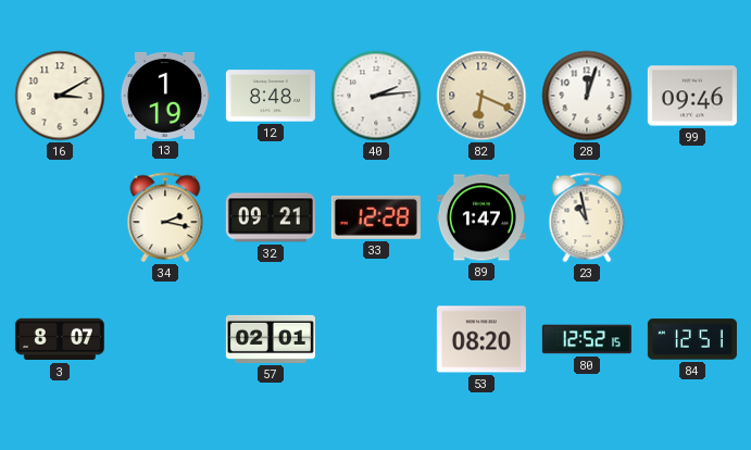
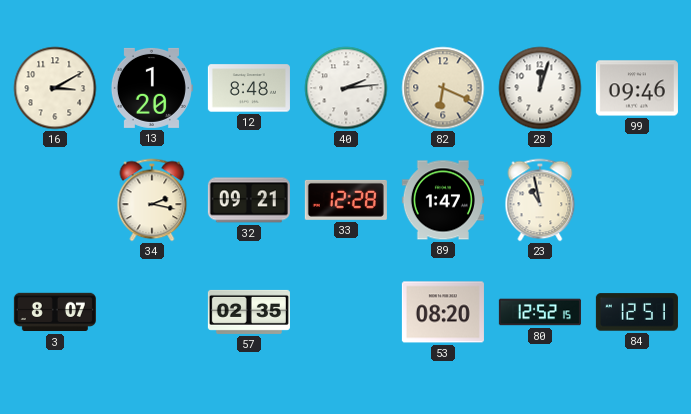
13: 1:19 -> 1:20 (151, 88)
57: 02:01 -> 02:35 (249, 312)
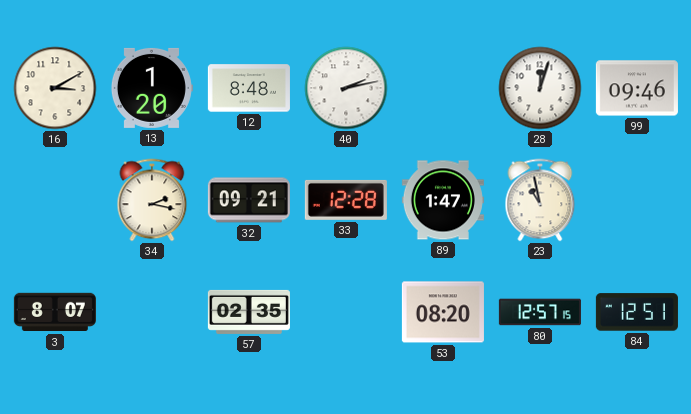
40: 2:14 -> 2:13 (346, 88)
82: 6:19 -> none (443, 88)
80: 12:52 -> 12:57 (540, 312)
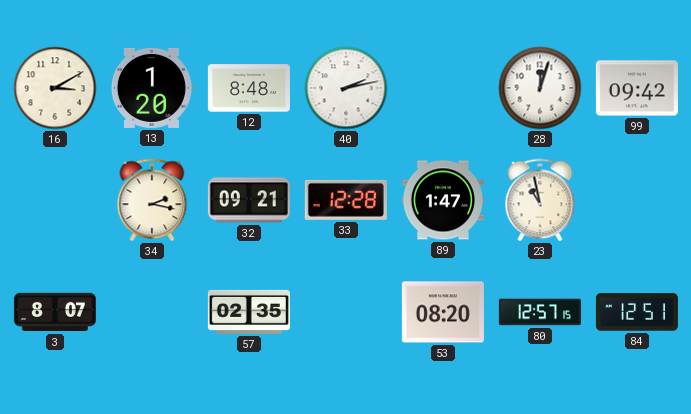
99: 09:46 -> 09:42 (637, 88)
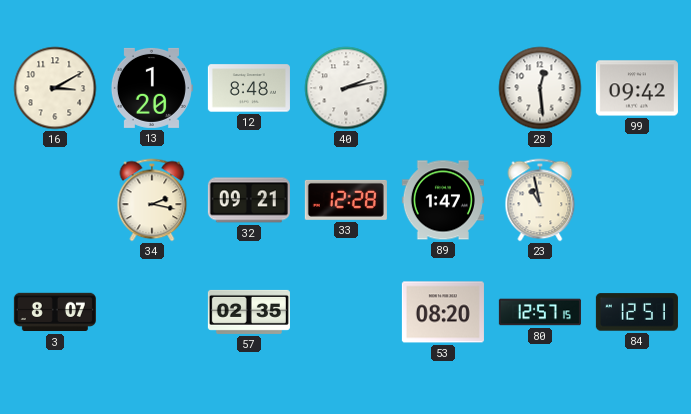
28: 12:03 -> 12:29 (540, 88)
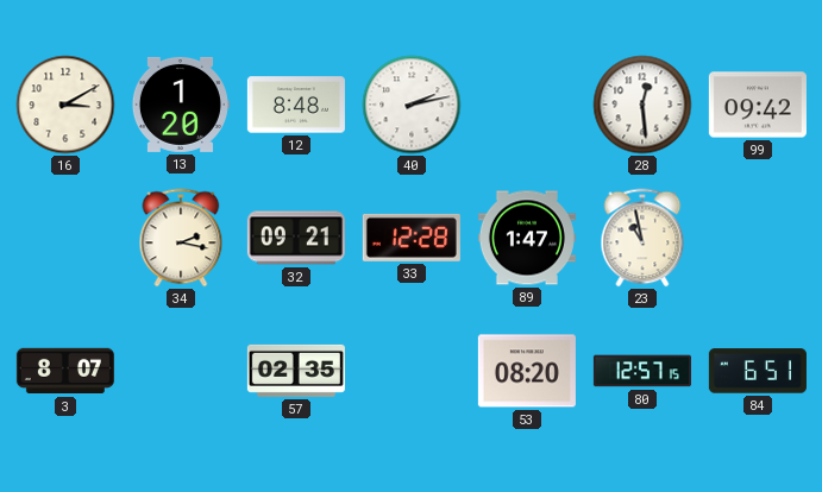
84: 12:51 -> 6:51 (758, 371)
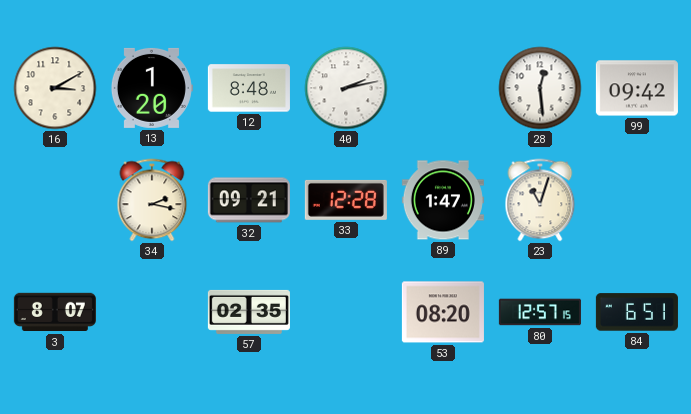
23: 10:58 -> 11:03 (540, 200)
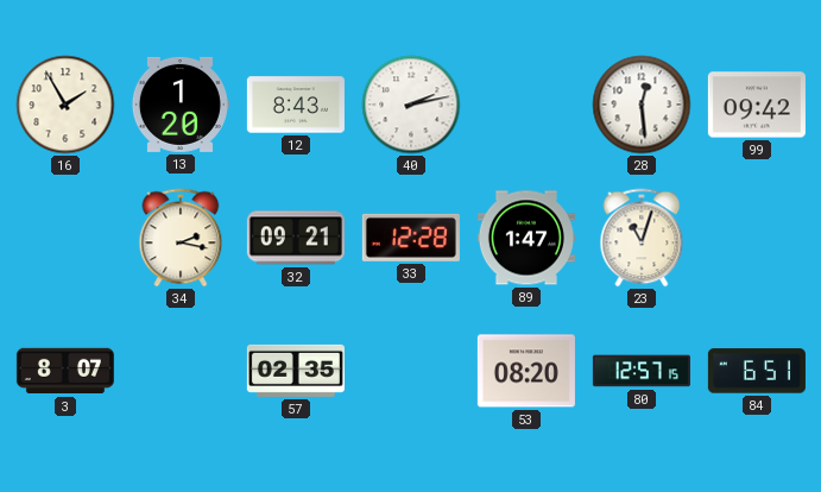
16: 3:10 -> 1:55 (65, 105)
12: 8:48 -> 8:43 (296, 105)
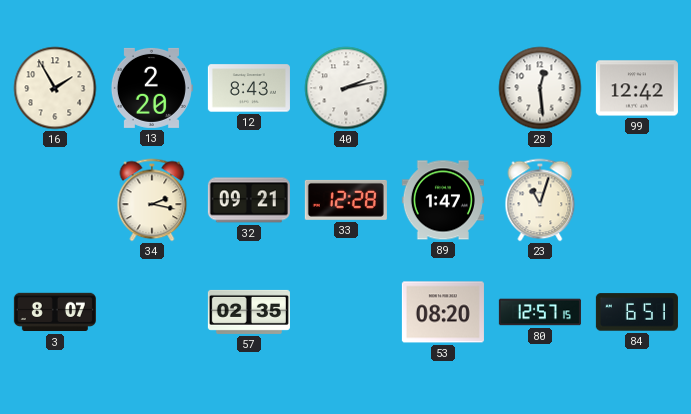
13: 1:20 -> 2:20 (151, 88)
99: 09:42 -> 12:42 (637, 88)
